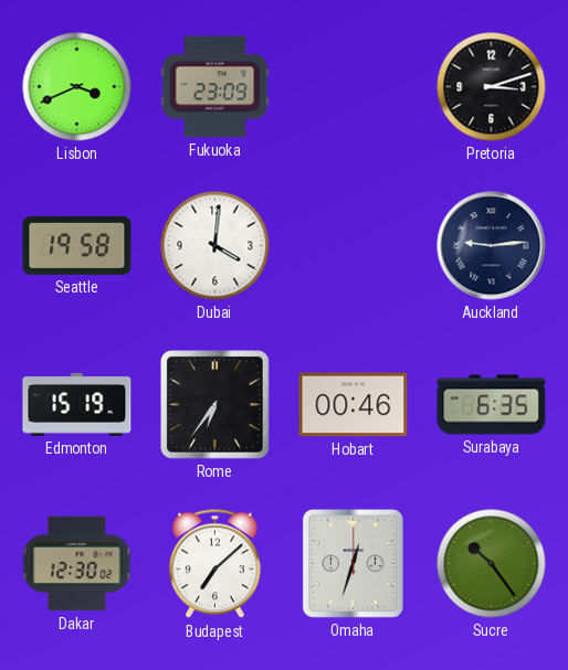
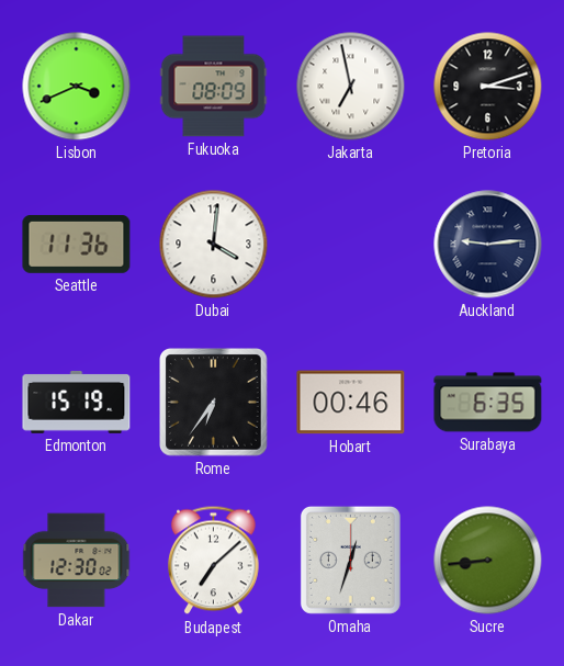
Fukuoka: 23:09 -> 08:09 (214, 87)
Jakarta: none -> 6:58 (351, 87)
Seattle: 19:58 -> 11:36 (77, 244)
Sucre: 10:24 -> 8:44 (488, 561)
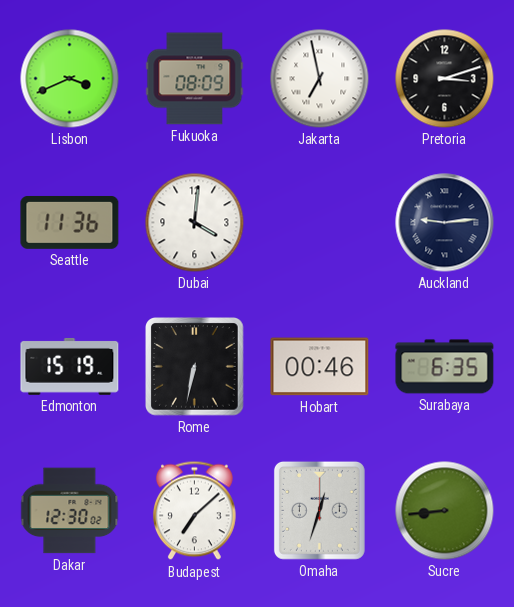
Rome: 6:36 -> 6:32 (195, 367)
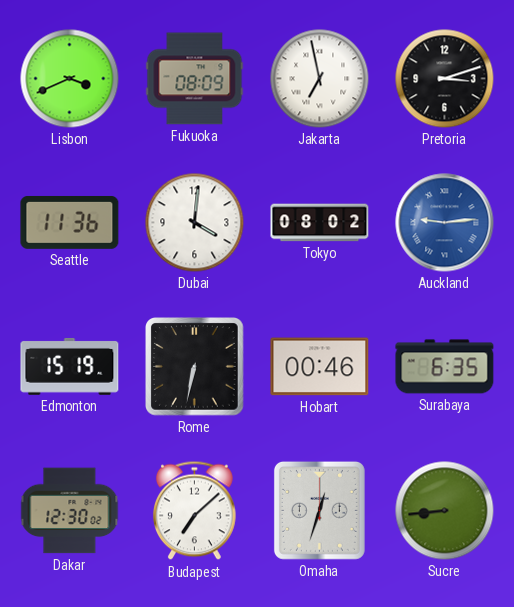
Tokyo: none -> 08:02 (320, 223)
Auckland dial: navy -> blue (445, 223)
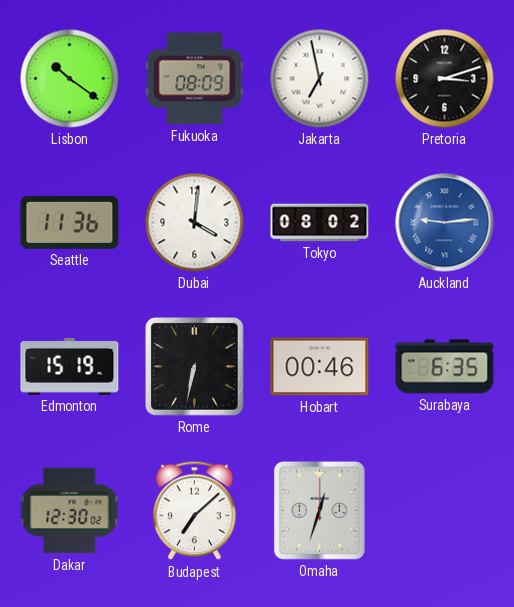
Lisbon: 3:41 -> 10:21 (70, 79)
Sucre: 8:44 -> none (445, 511)
